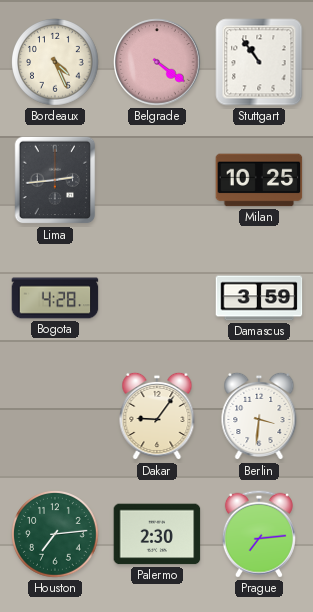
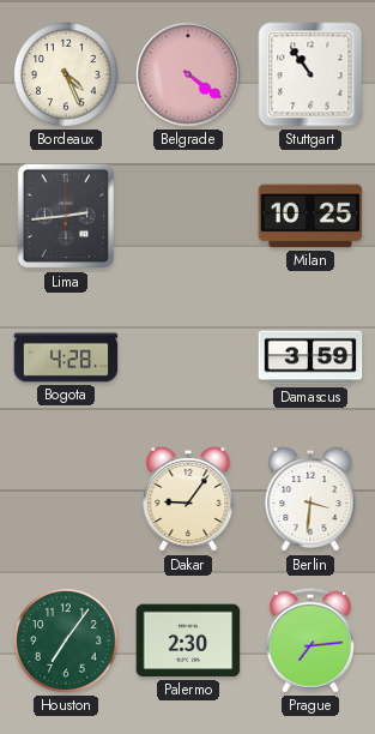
Houston: 7:14 -> 7:06 (66, 640)
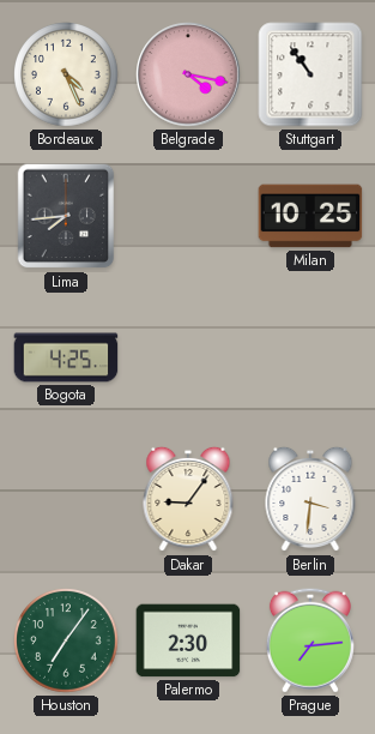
Belgrade: 4:21 -> 4:17 (188, 74)
Lima: 2:44 -> 7:44 (66, 216)
Bogota: 4:28 -> 4:25 (66, 357)
Damascus: 3:59 -> none (310, 357)
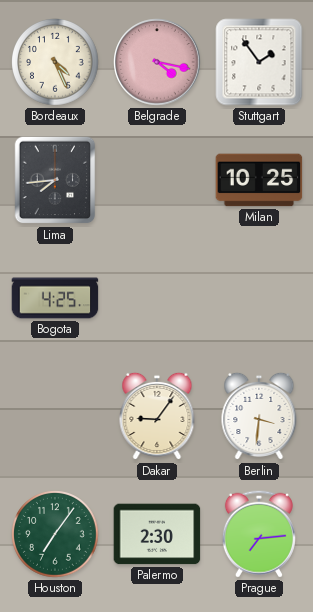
Stuttgart: 10:54 -> 1:54 (259, 62)
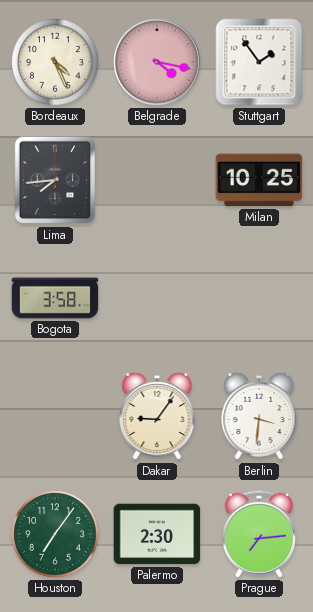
Bogota: 4:25 -> 3:58 (55, 298)
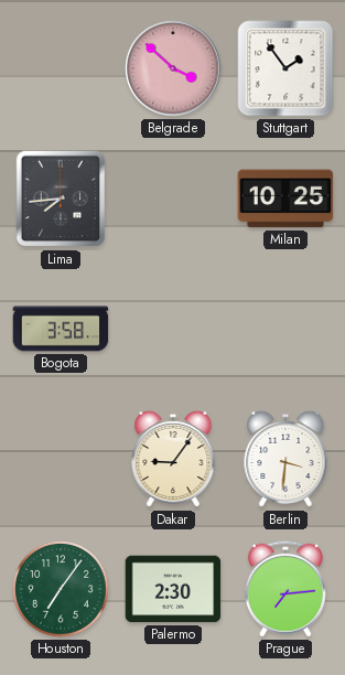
Bordeaux: 4:26 -> none (55, 62)
Belgrade: 4:17 -> 3:52 (173, 68)
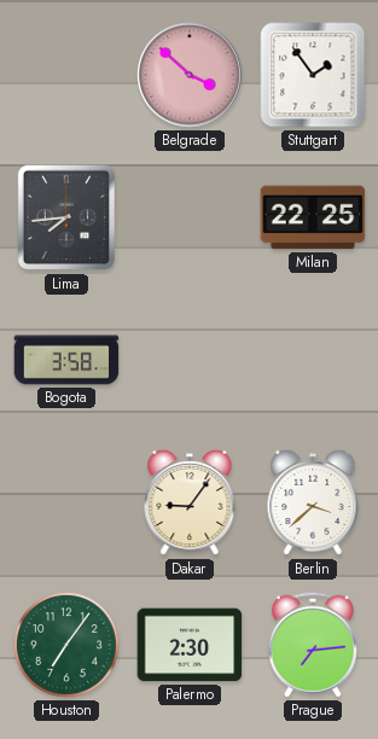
Milan: 10:25 -> 22:25 (313, 217)
Berlin: 3:31 -> 3:38 (313, 502)
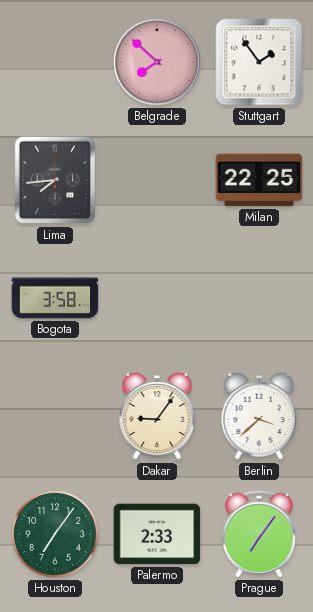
Belgrade: 3:52 -> 7:52 (157, 62)
Palermo: 2:30 -> 2:33 (157, 534)
Prague: 7:14 -> 7:06 (259, 534)
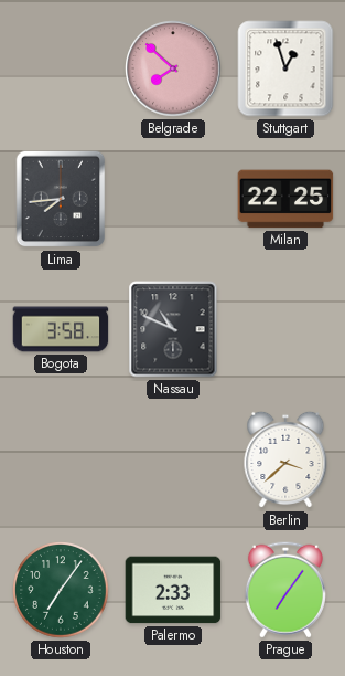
Stuttgart: 1:54 -> 12:57 (285, 68)
Nassau: none -> 10:49 (173, 329)
Dakar: 9:06 -> none (157, 416)
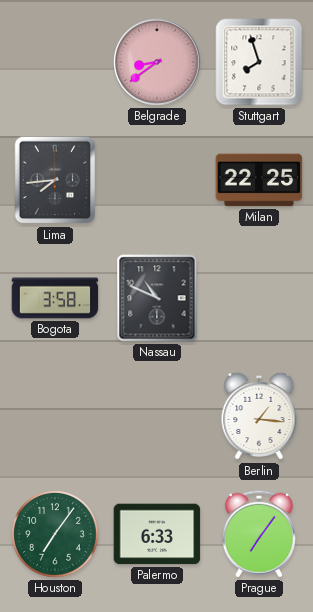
Belgrade: 7:52 -> 8:39 (157, 62)
Stuttgart: 12:57 -> 7:57 (259, 62)
Berlin: 3:38 -> 1:16 (259, 416)
Palermo: 2:33 -> 6:33 (157, 534)
